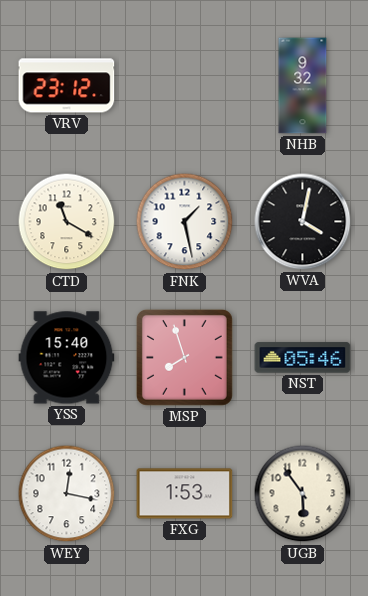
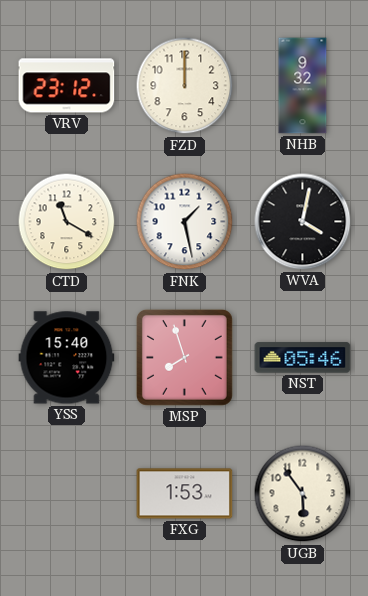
FZD: none -> 12:00 (185, 86)
WEY: 12:17 -> none (67, 494)
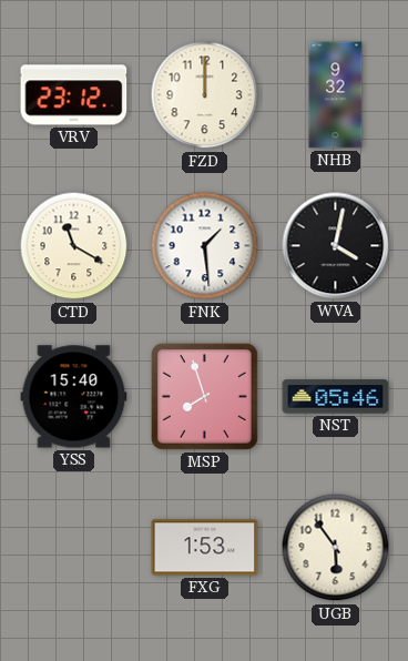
FNK: 1:28 -> 1:29 (205, 246)
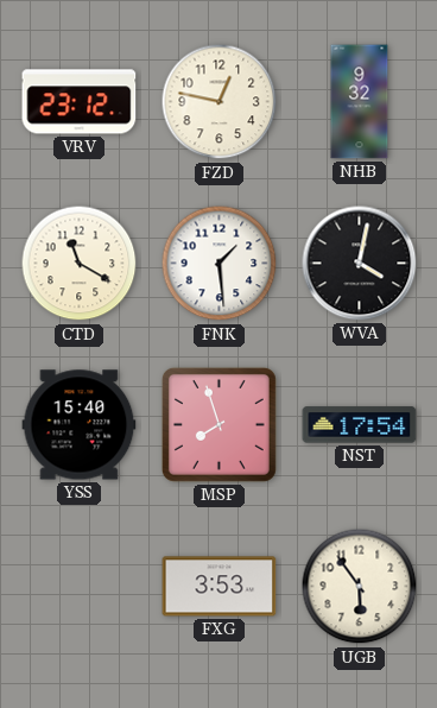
FZD: 12:00 -> 12:47 (220, 102)
NST: 05:46 -> 17:54 (360, 425)
FXG: 1:53 -> 3:53 (220, 587)
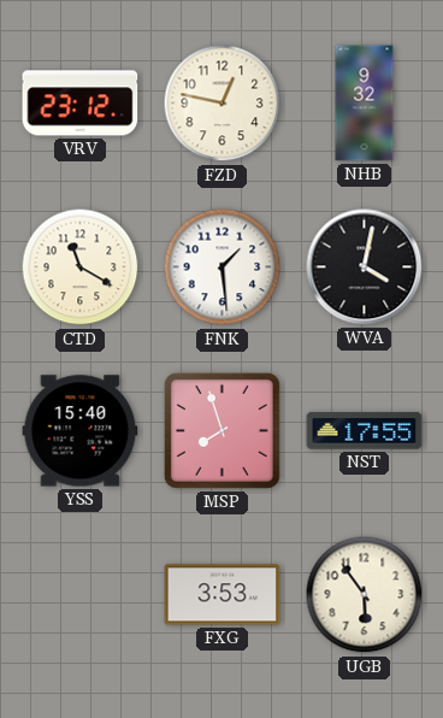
NST: 17:54 -> 17:55 (365, 431)
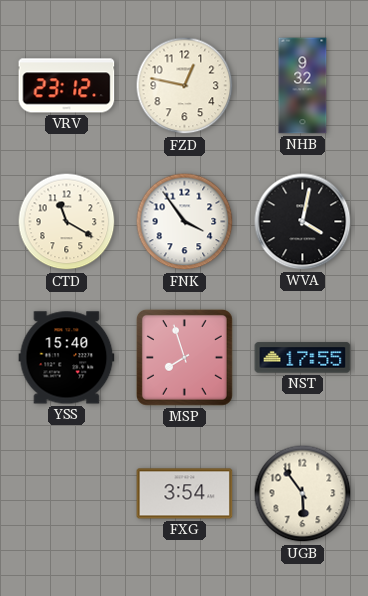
FNK: 1:29 -> 3:54 (185, 222)
FXG: 3:53 -> 3:54 (185, 494)
